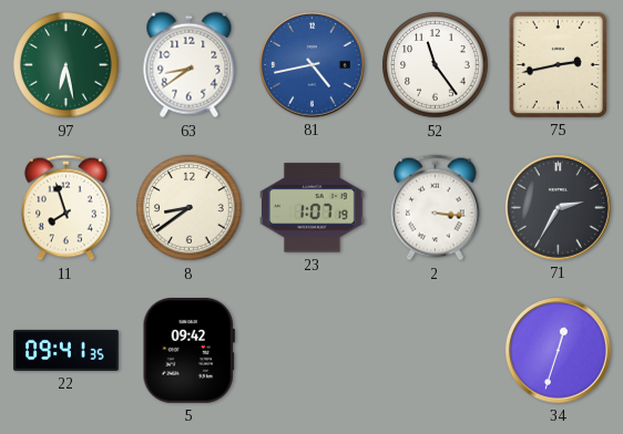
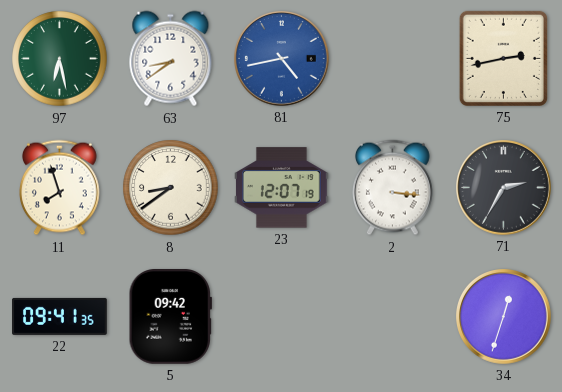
52: 11:24 -> none (436, 65)
23: 1:07 -> 12:07 (282, 188)
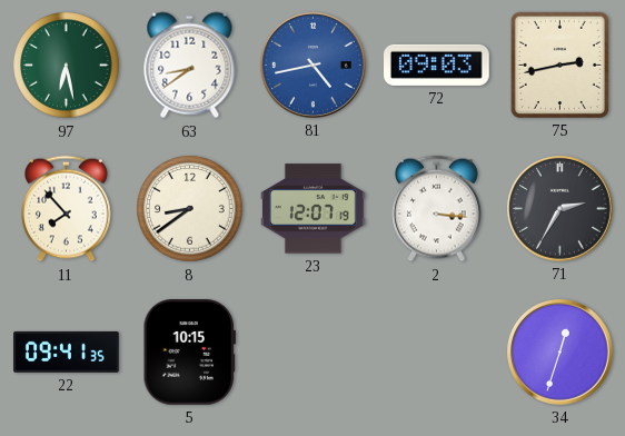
72: none -> 09:03 (437, 65)
11: 7:57 -> 7:53 (67, 209)
5: 09:42 -> 10:15 (189, 353)
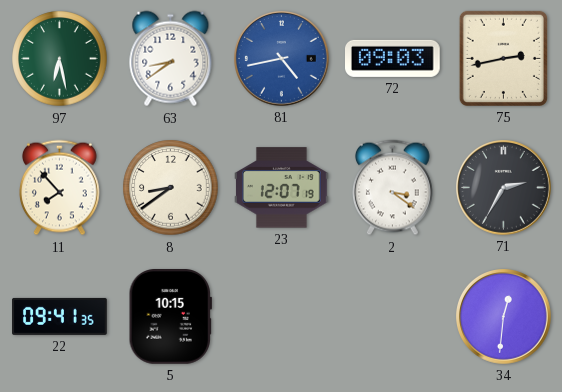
2: 3:16 -> 3:21 (393, 188)
34: 12:33 -> 12:31 (504, 317)
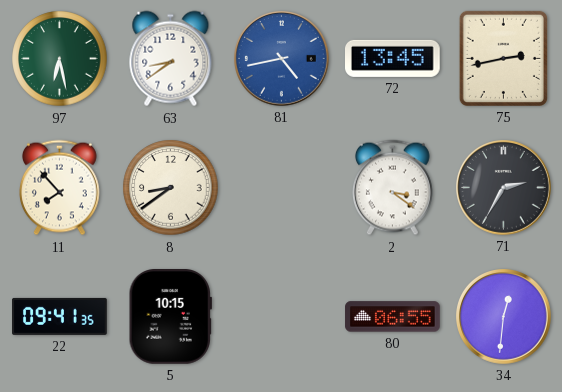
72: 09:03 -> 13:45 (393, 58)
23: 12:07 -> none (282, 188)
80: none -> 06:55 (393, 317)
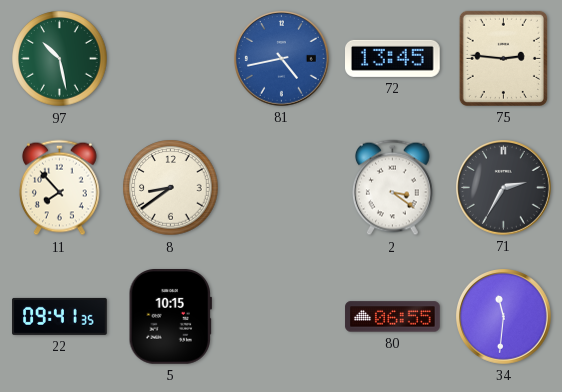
97: 6:28 -> 10:28 (60, 59)
63: 8:39 -> none (171, 59)
75: 2:43 -> 2:46 (503, 58)
34: 12:31 -> 11:31 (504, 317)
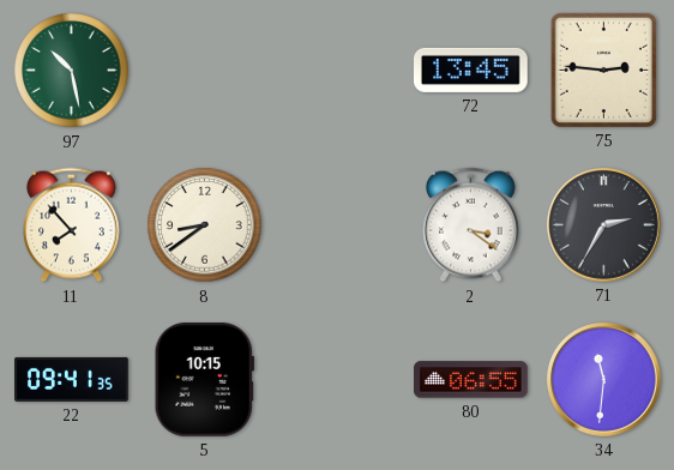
81: 4:43 -> none (282, 59)
